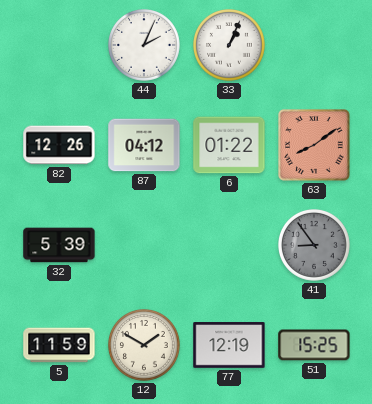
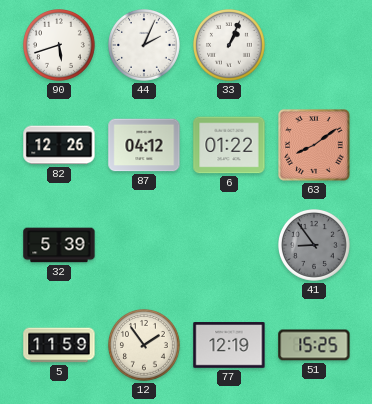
90: none -> 5:42 (60, 46)
12: 1:50 -> 1:54 (145, 346)
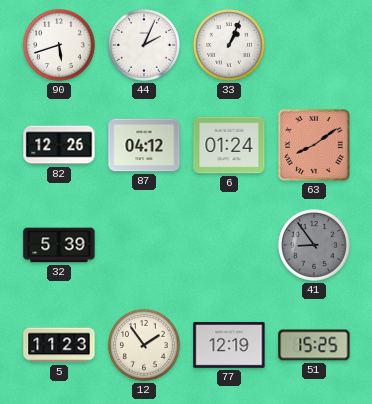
6: 01:22 -> 01:24 (229, 145)
5: 11:59 -> 11:23 (59, 345)
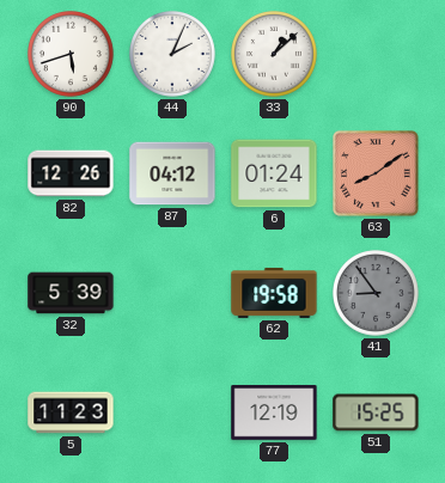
33: 1:04 -> 1:08 (275, 55)
62: none -> 19:58 (274, 293)
12: 1:54 -> none (145, 346)
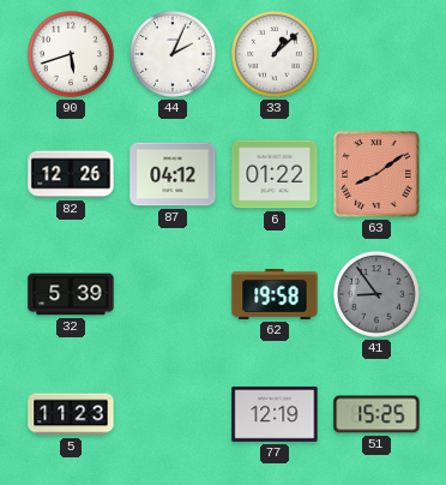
6: 01:24 -> 01:22 (275, 174)
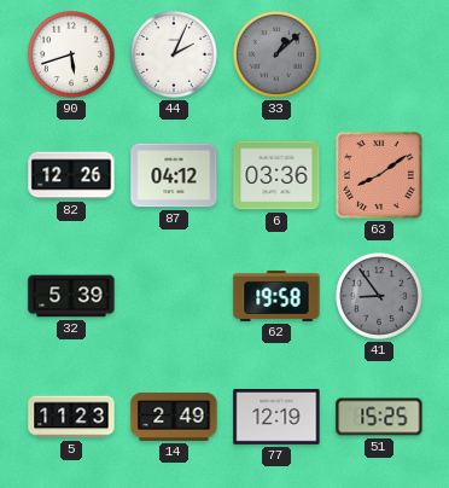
33 dial: white -> grey (278, 56)
6: 01:22 -> 03:36 (276, 175)
14: none -> 2:49 (174, 417)
